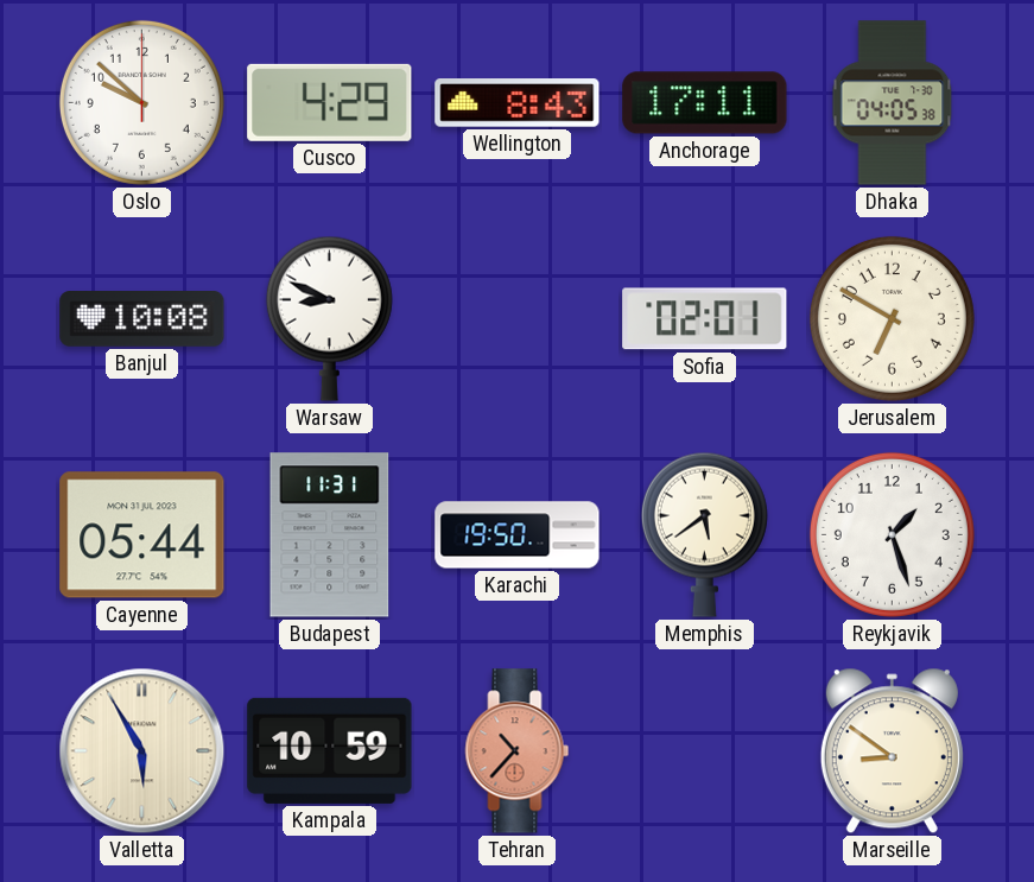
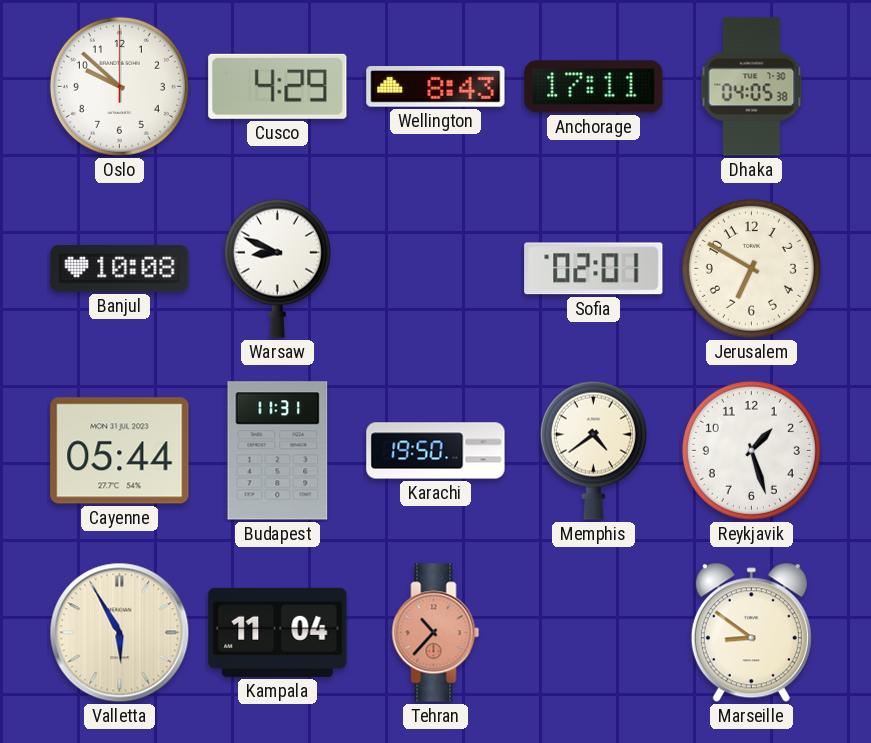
Memphis: 5:39 -> 4:39 (593, 450)
Kampala: 10:59 -> 11:04 (278, 632)
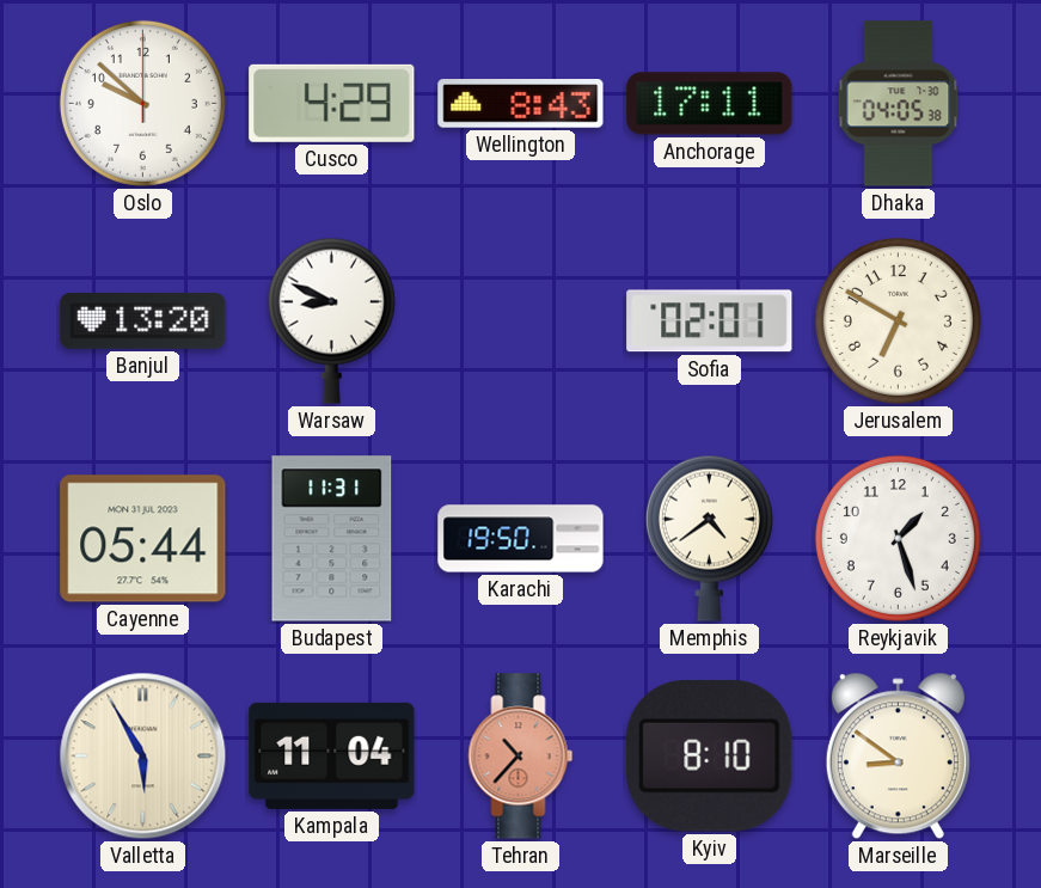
Banjul: 10:08 -> 13:20 (143, 321)
Kyiv: none -> 8:10 (710, 755)
